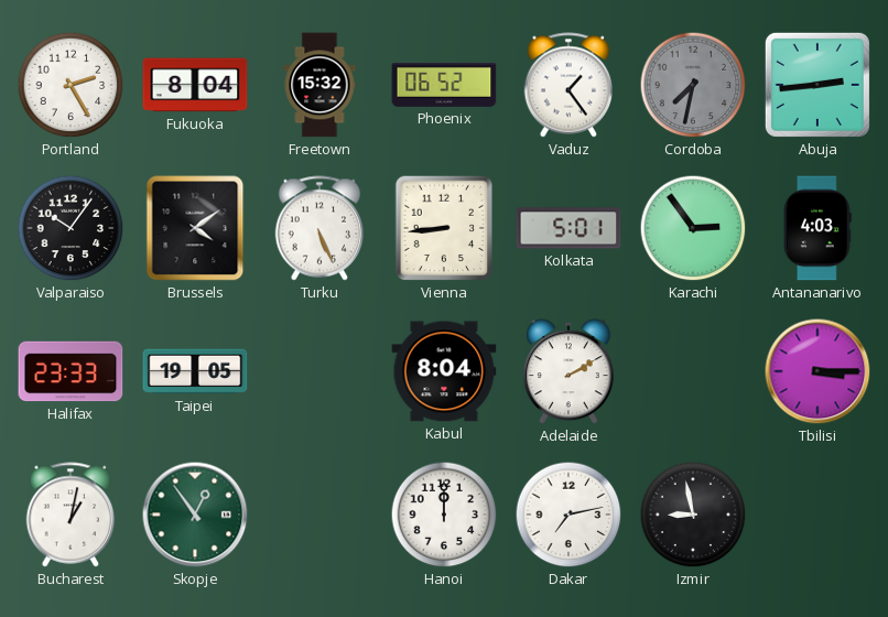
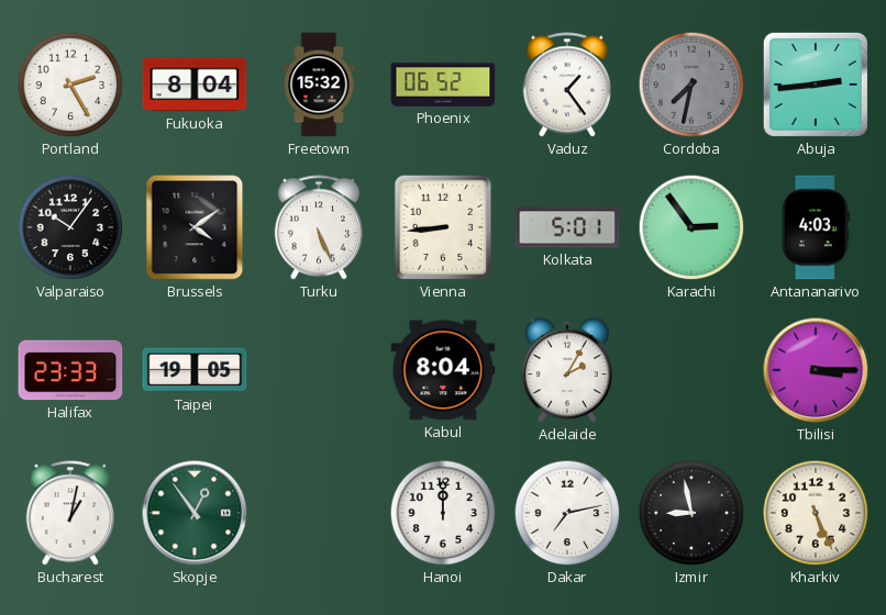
Adelaide: 2:10 -> 2:05 (567, 371)
Kharkiv: none -> 5:26 (816, 513)
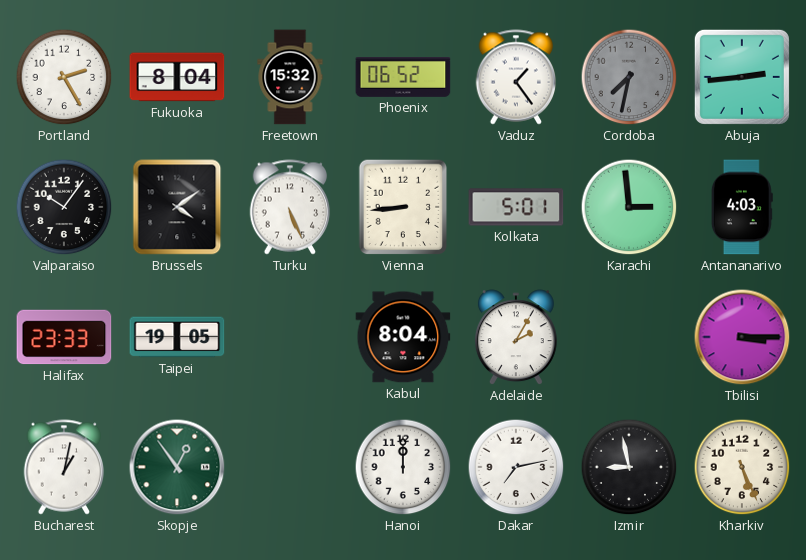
Karachi: 2:54 -> 2:59 (629, 207)
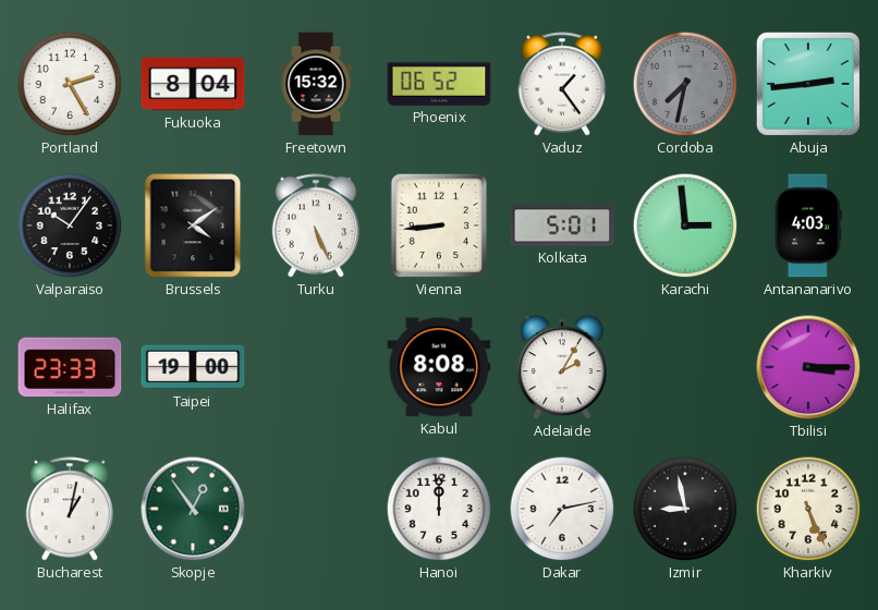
Taipei: 19:05 -> 19:00 (193, 367)
Kabul: 8:04 -> 8:08 (439, 367)
